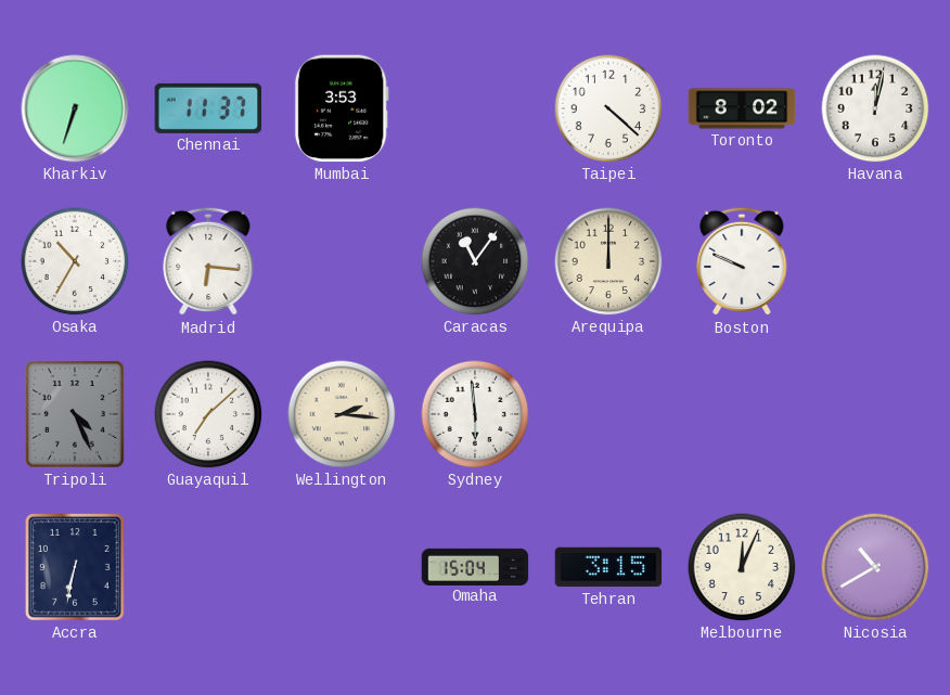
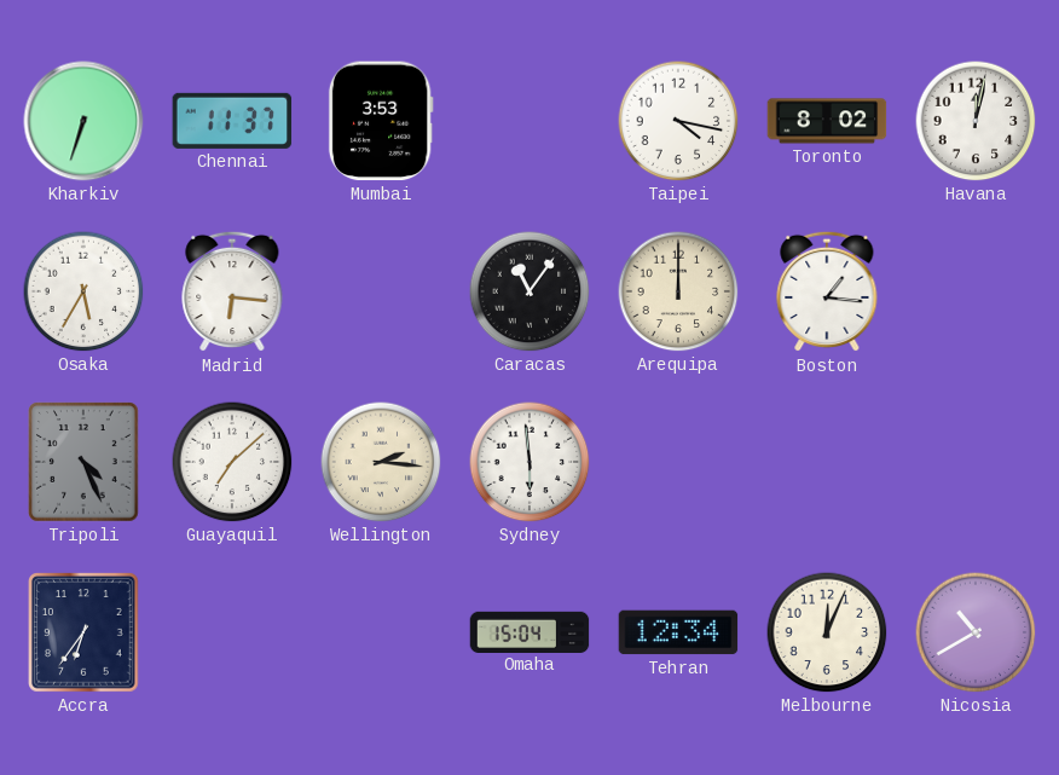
Taipei: 4:22 -> 4:17 (678, 121)
Osaka: 10:35 -> 5:35 (83, 291)
Boston: 9:49 -> 1:16 (827, 291)
Accra: 6:32 -> 6:36 (85, 632)
Tehran: 3:15 -> 12:34 (678, 632)
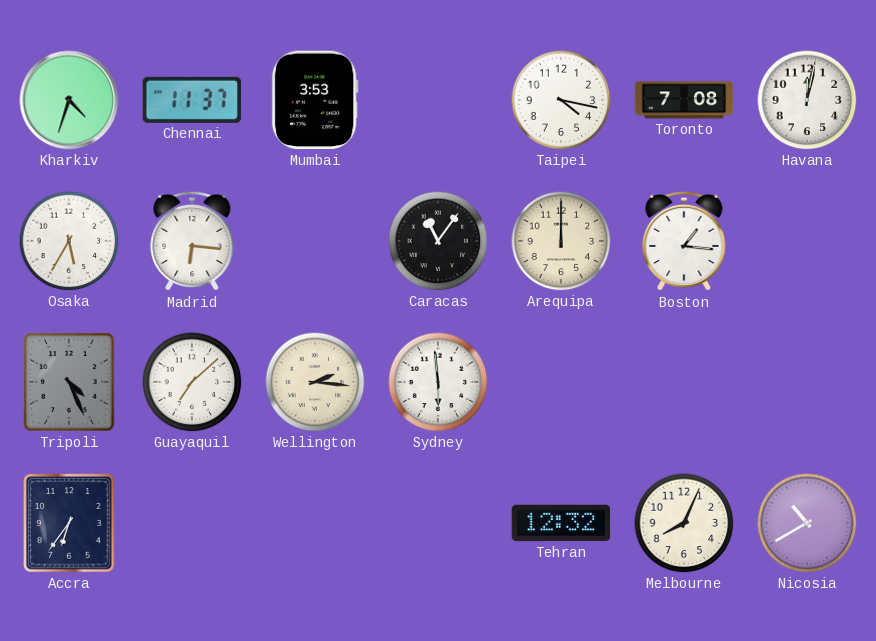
Kharkiv: 6:33 -> 4:33 (69, 100)
Toronto: 8:02 -> 7:08 (684, 100)
Omaha: 15:04 -> none (529, 631)
Tehran: 12:34 -> 12:32 (561, 523)
Melbourne: 12:04 -> 8:04 (684, 523)
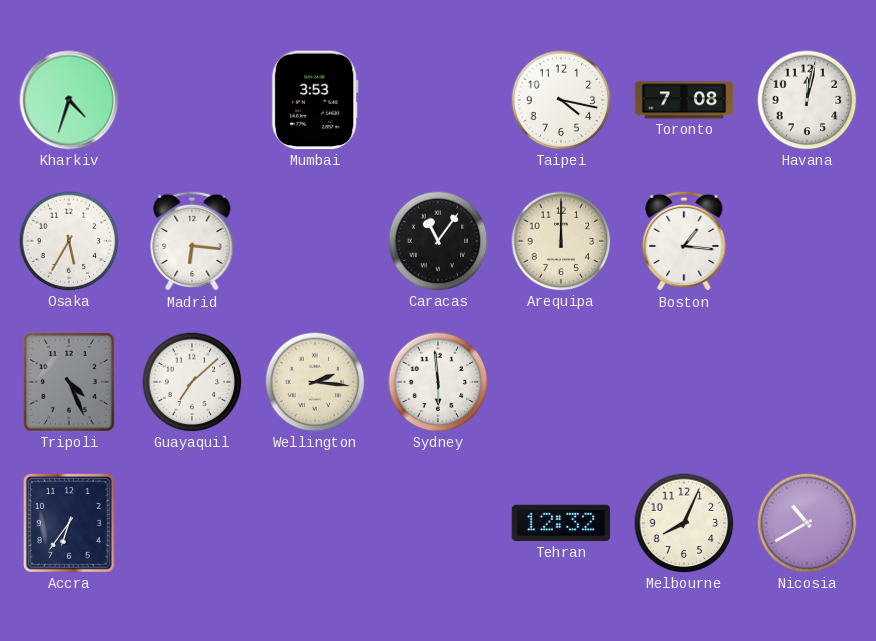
Chennai: 11:37 -> none (192, 100)
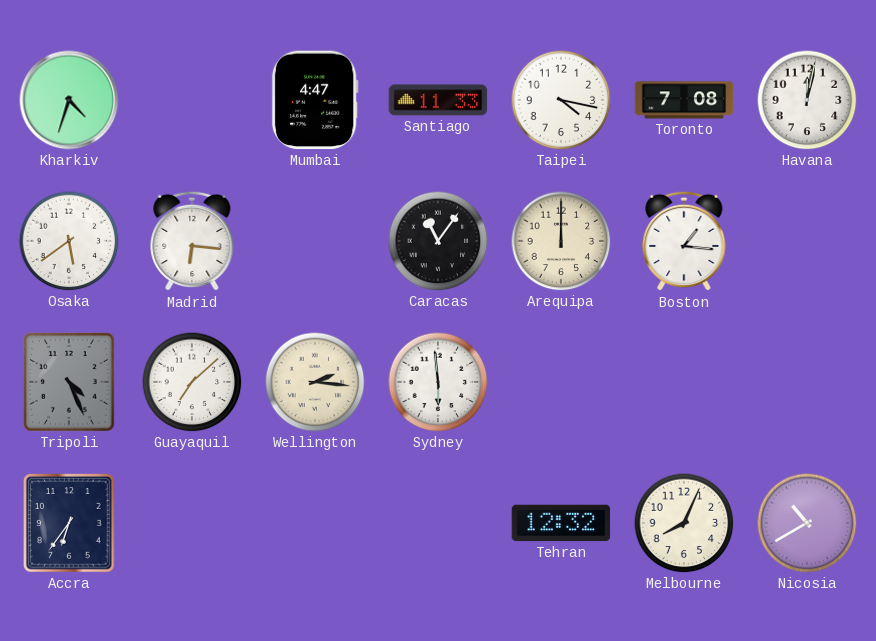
Mumbai: 3:53 -> 4:47 (315, 100)
Santiago: none -> 11:33 (438, 100)
Osaka: 5:35 -> 5:39 (69, 241)
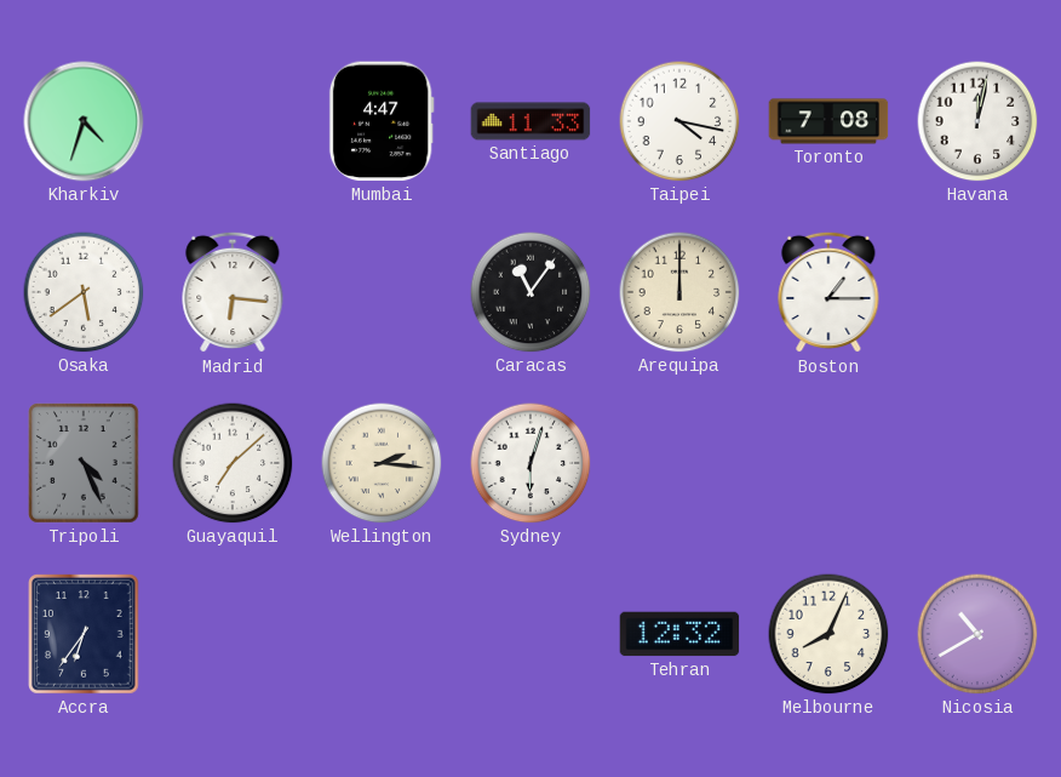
Boston: 1:16 -> 1:15 (828, 292)
Sydney: 5:59 -> 6:03 (530, 463)
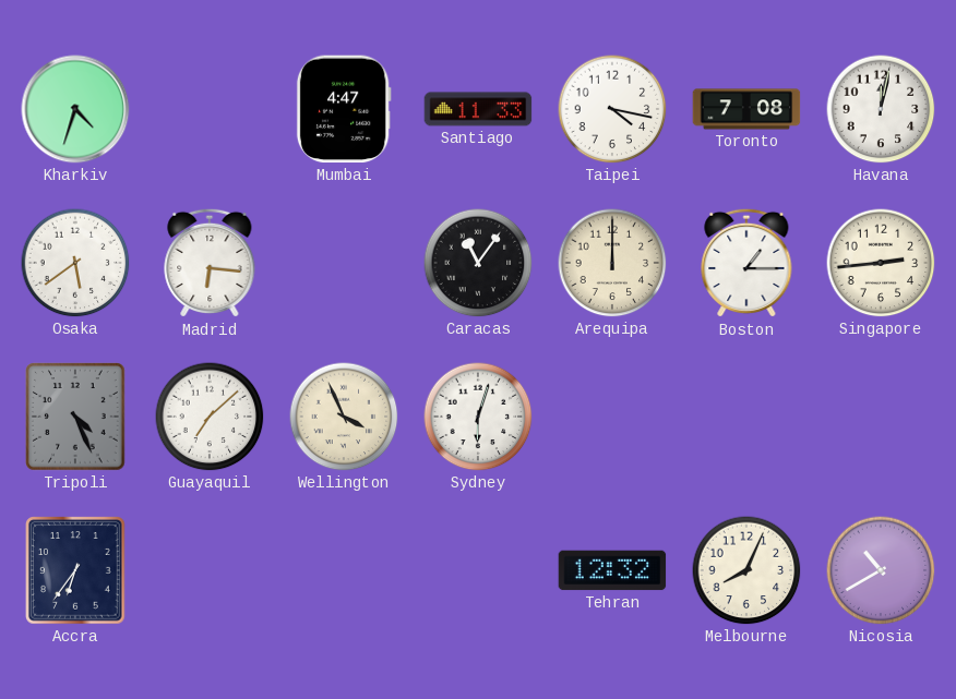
Singapore: none -> 2:44 (881, 263)
Wellington: 2:16 -> 3:56 (344, 417)
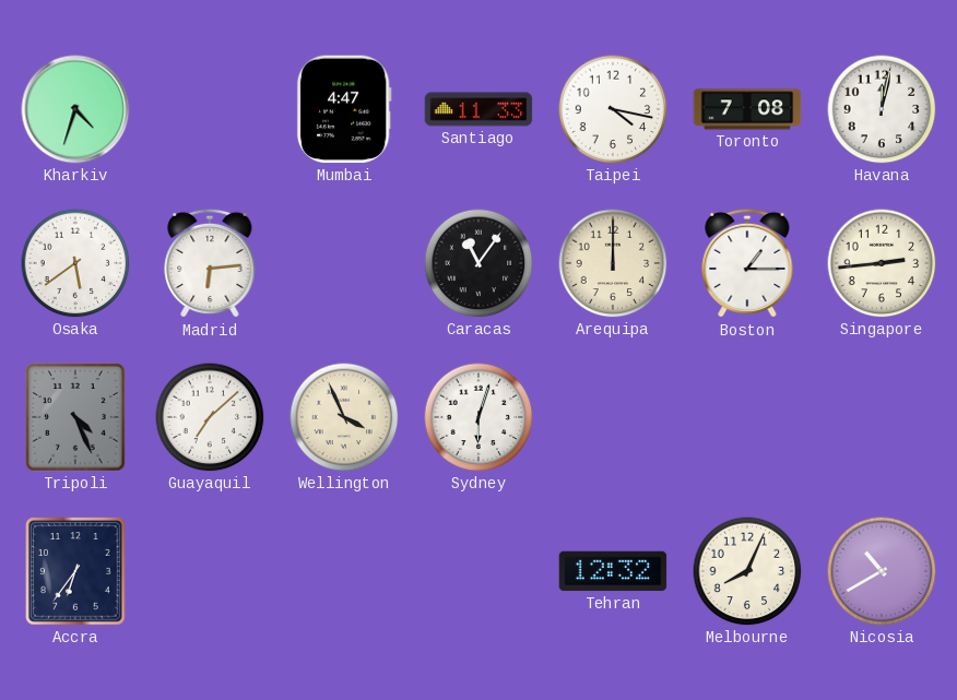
Madrid: 6:16 -> 6:14 (210, 263)
